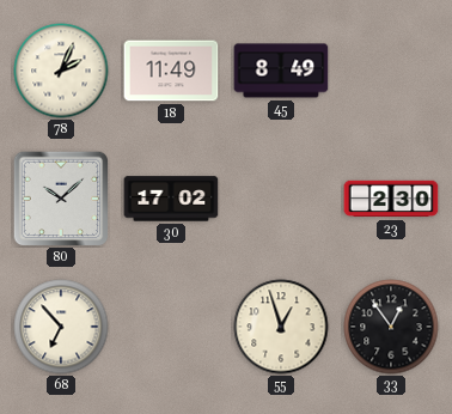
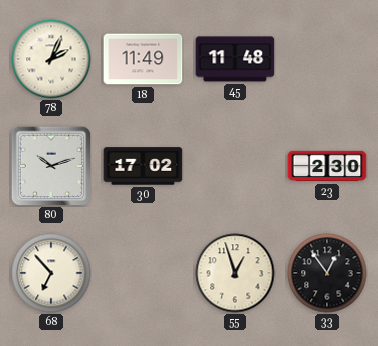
45: 8:49 -> 11:48 (235, 59)
80: 10:08 -> 10:12 (51, 166)
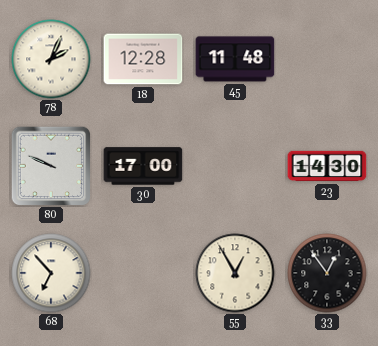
18: 11:49 -> 12:28 (143, 59)
80: 10:12 -> 9:49 (51, 166)
30: 17:02 -> 17:00 (143, 166)
23: 2:30 -> 14:30 (327, 166)
55: 12:57 -> 12:55 (235, 273)
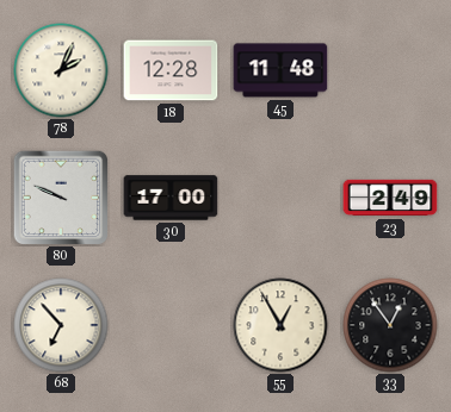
23: 14:30 -> 2:49 (390, 198)
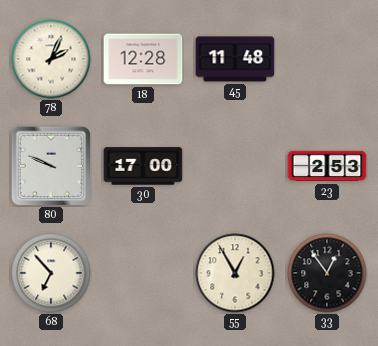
23: 2:49 -> 2:53 (327, 166)
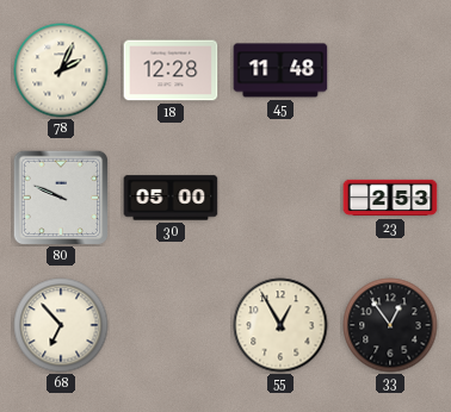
30: 17:00 -> 05:00 (171, 198)
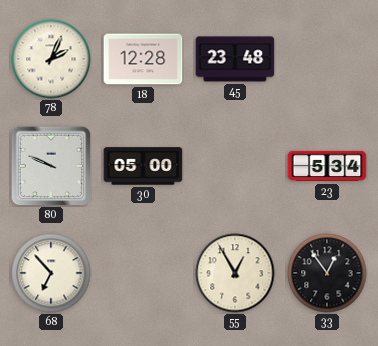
45: 11:48 -> 23:48 (235, 59)
23: 2:53 -> 5:34 (327, 166)
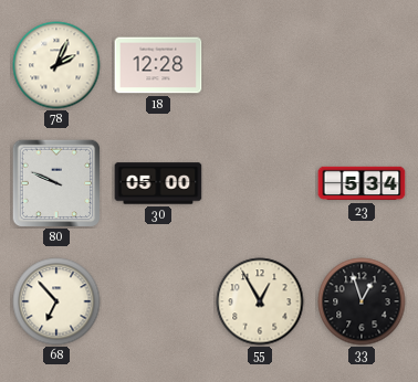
45: 23:48 -> none (235, 59)
33: 12:54 -> 12:57 (362, 301)
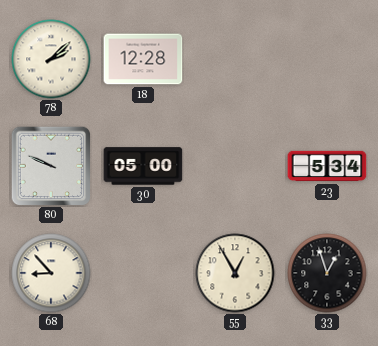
78: 2:04 -> 2:08 (51, 59)
68: 6:53 -> 8:53 (51, 273)
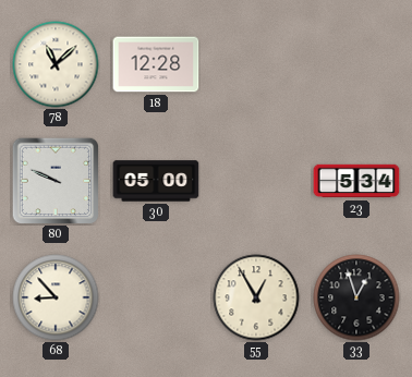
78: 2:08 -> 11:08 (56, 64)
